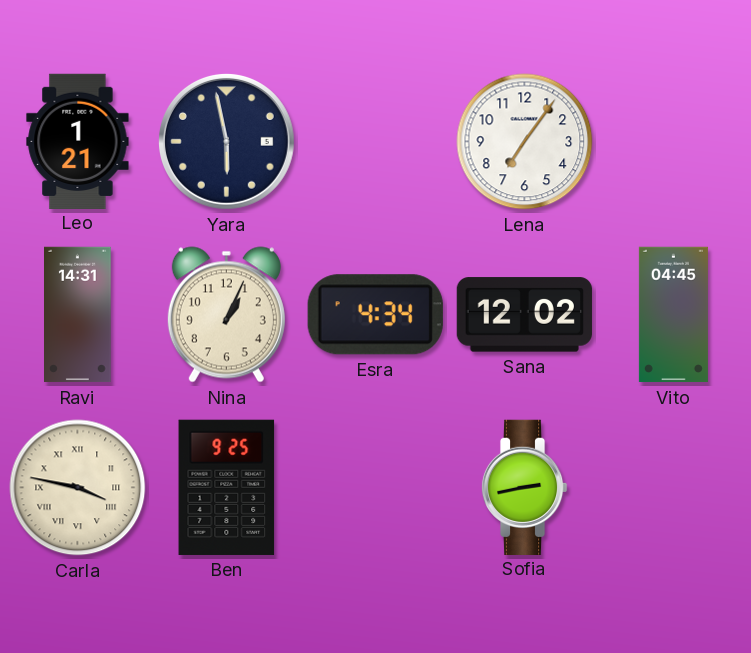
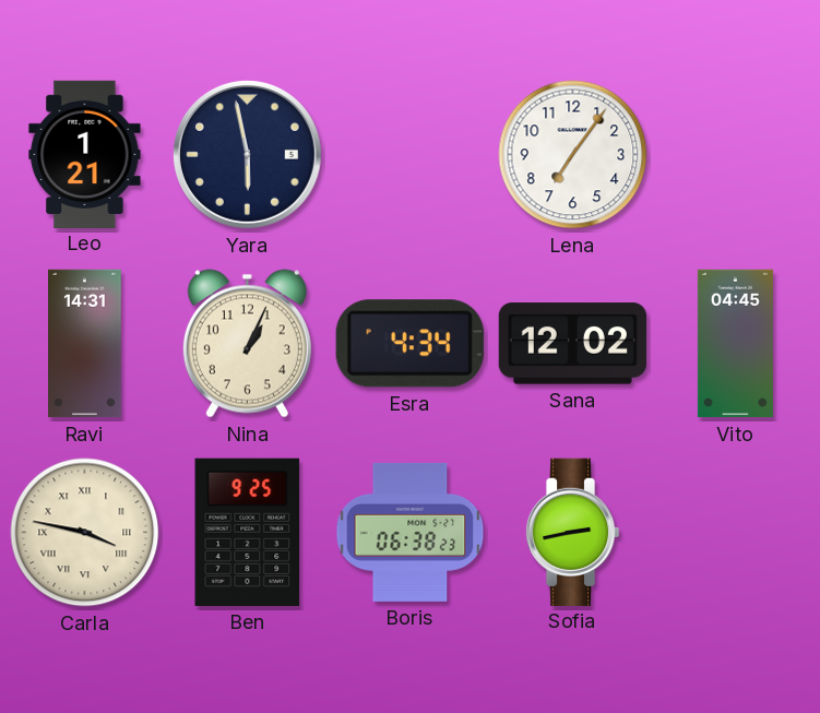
Boris: none -> 06:38 (411, 532)
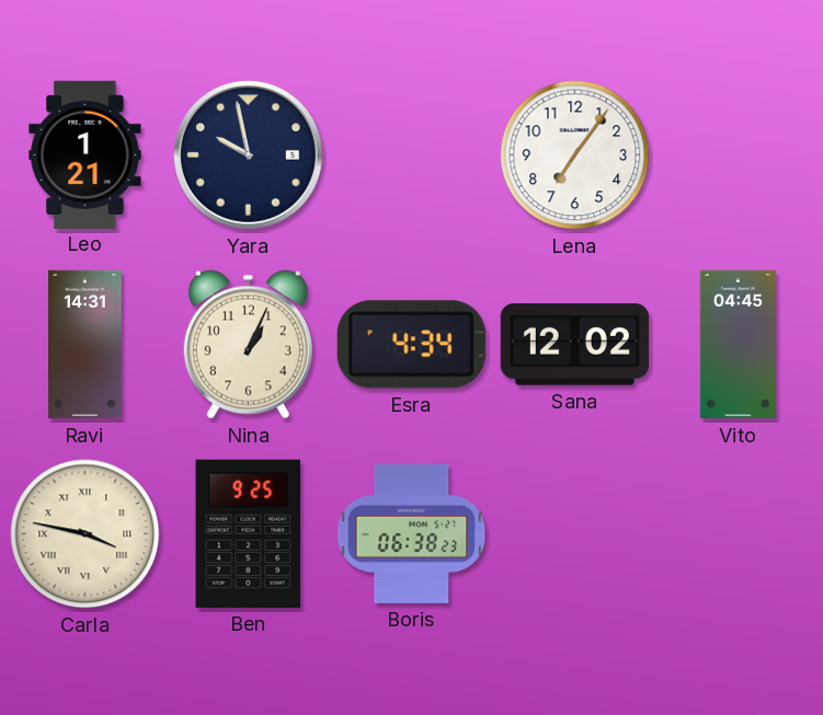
Yara: 5:58 -> 9:58 (248, 154)
Sofia: 2:43 -> none (572, 532)
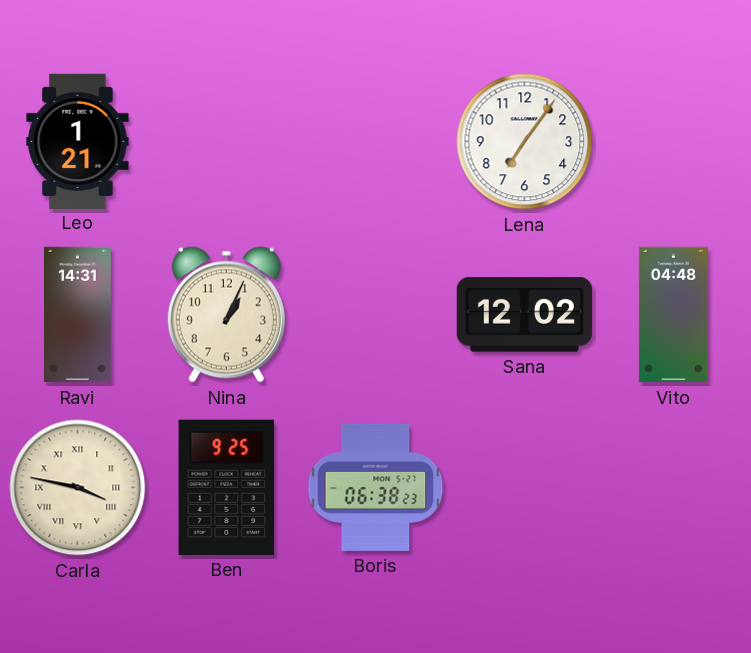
Yara: 9:58 -> none (248, 154)
Esra: 4:34 -> none (411, 345)
Vito: 04:45 -> 04:48 (673, 315)
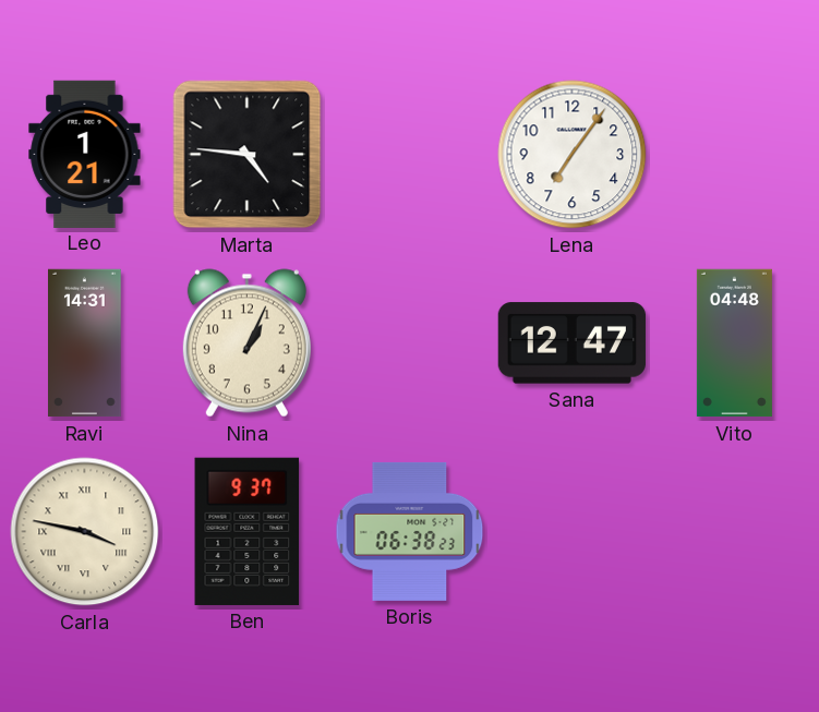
Marta: none -> 4:46 (248, 155)
Sana: 12:02 -> 12:47 (571, 343)
Ben: 9:25 -> 9:37 (248, 531)
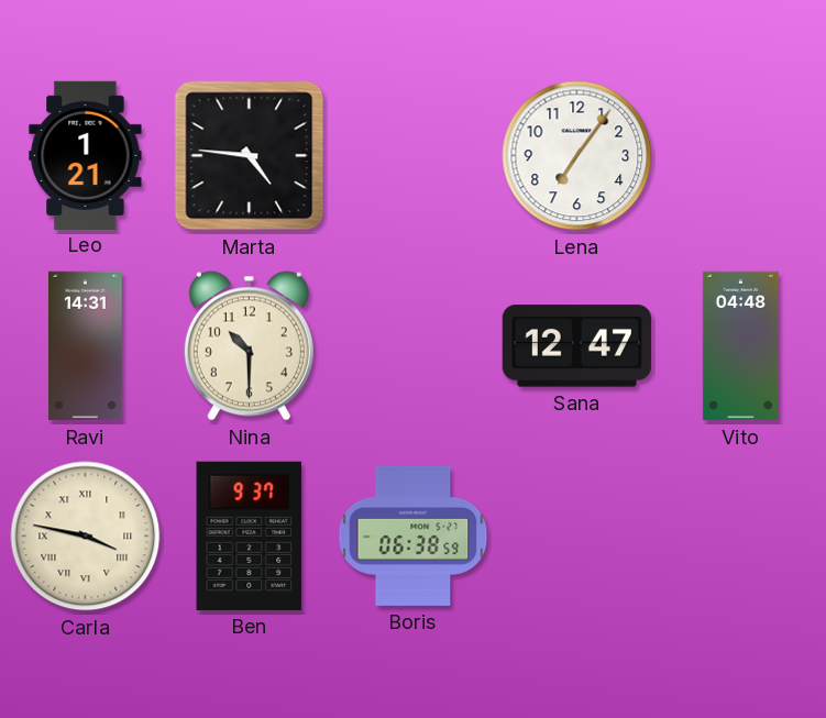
Nina: 1:04 -> 10:30 (249, 346)
Boris: 06:38:23 -> 06:38:59 (414, 535)
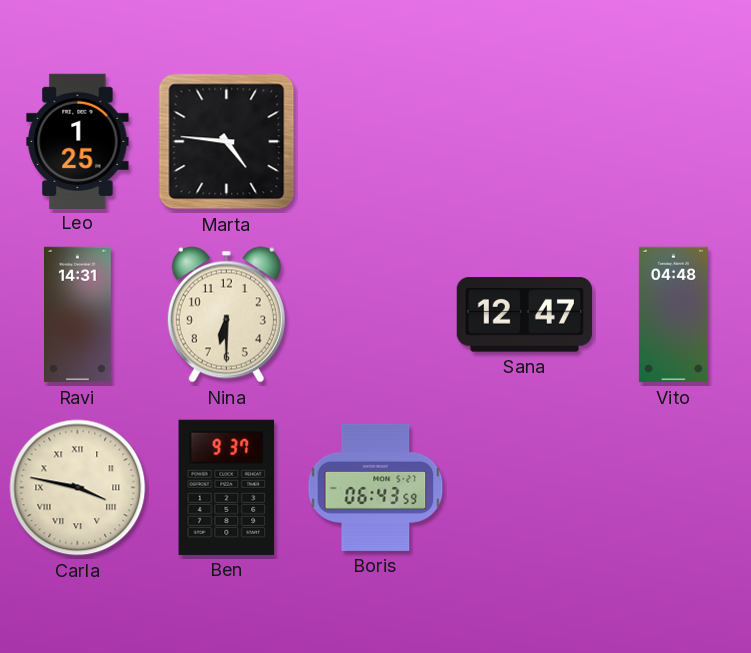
Leo: 1:21 -> 1:25 (78, 141)
Lena: 7:06 -> none (577, 156)
Nina: 10:30 -> 6:30 (226, 315)
Boris: 06:38 -> 06:43 (376, 487)
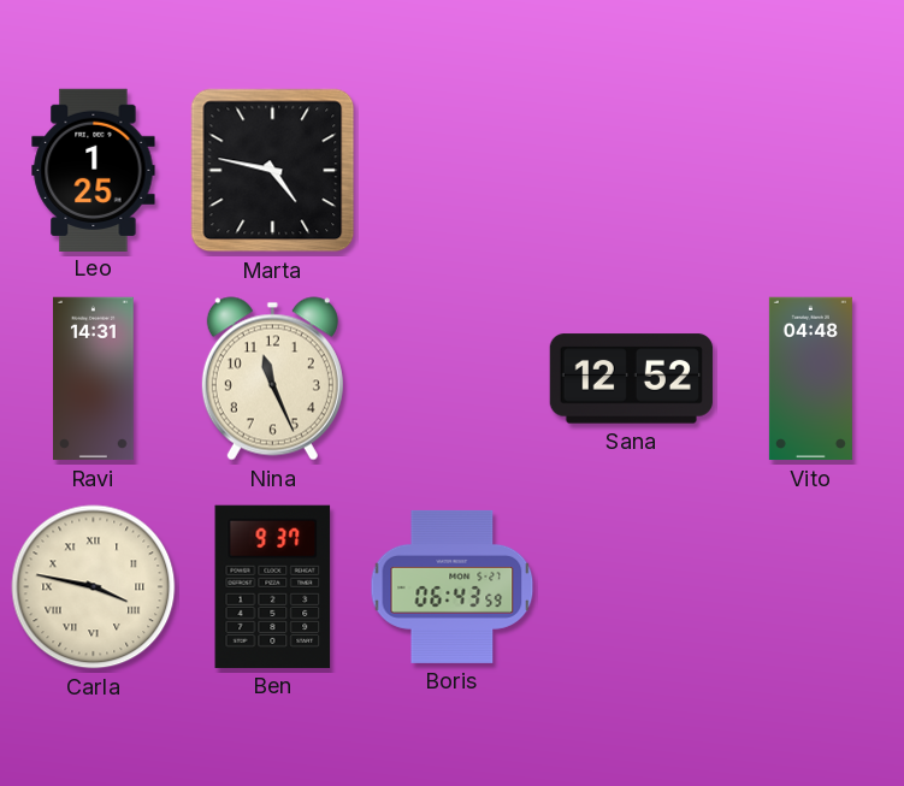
Marta: 4:46 -> 4:47 (273, 171)
Nina: 6:30 -> 11:26 (272, 379)
Sana: 12:47 -> 12:52 (631, 379)
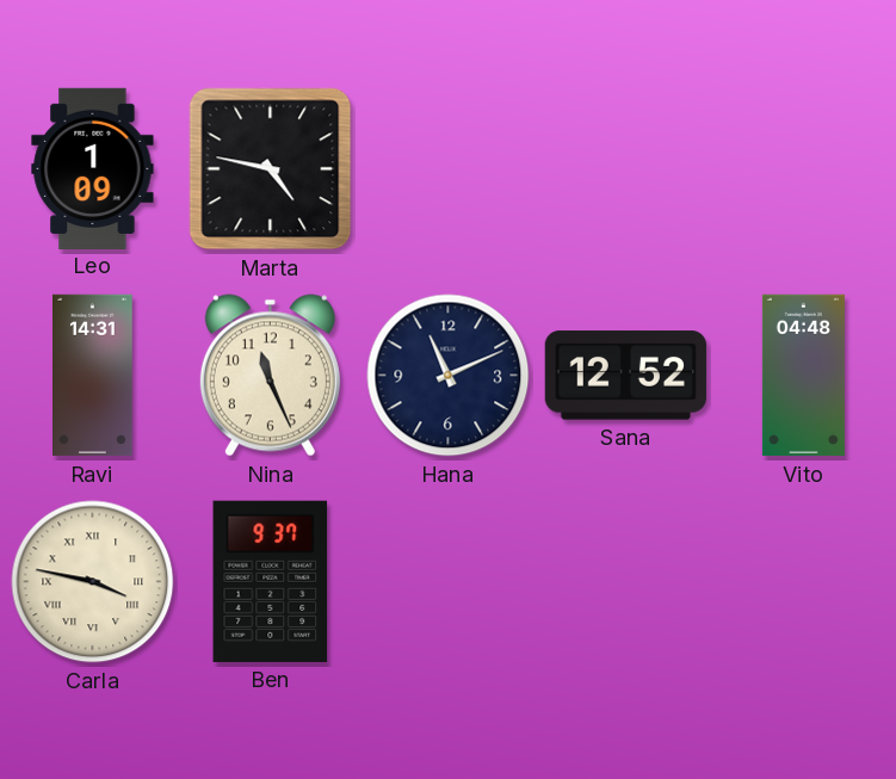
Leo: 1:25 -> 1:09 (93, 168)
Hana: none -> 11:11 (449, 376)
Boris: 06:43 -> none (453, 586)
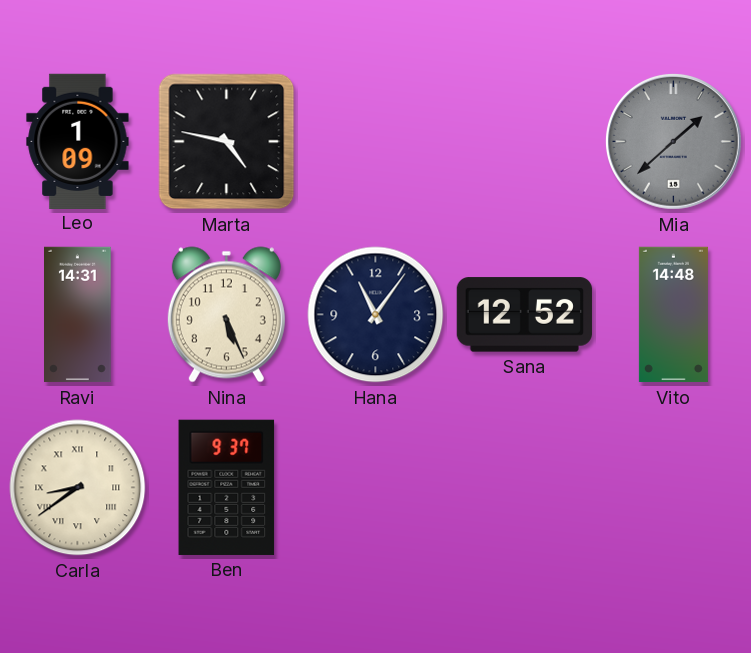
Mia: none -> 1:38 (673, 141)
Nina: 11:26 -> 5:26 (226, 315)
Hana: 11:11 -> 11:06 (376, 315)
Vito: 04:48 -> 14:48 (673, 315)
Carla: 3:47 -> 8:39 (78, 488)
